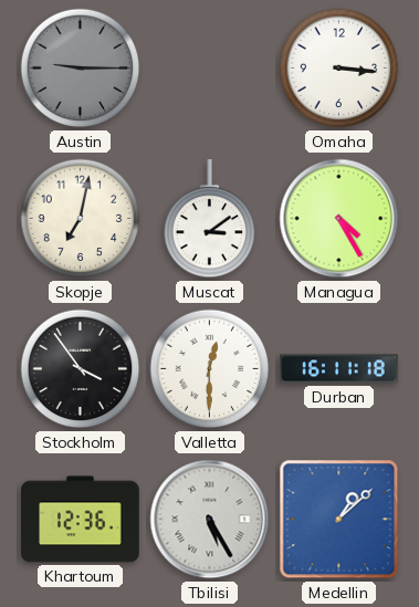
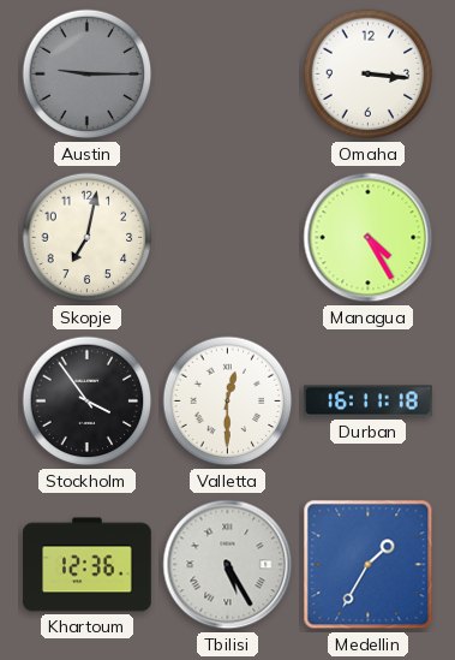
Muscat: 3:09 -> none (210, 220)
Medellin: 1:08 -> 1:35 (369, 565)
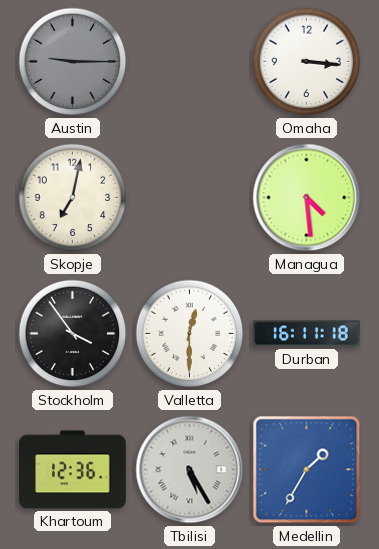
Managua: 4:25 -> 4:29 (307, 198)
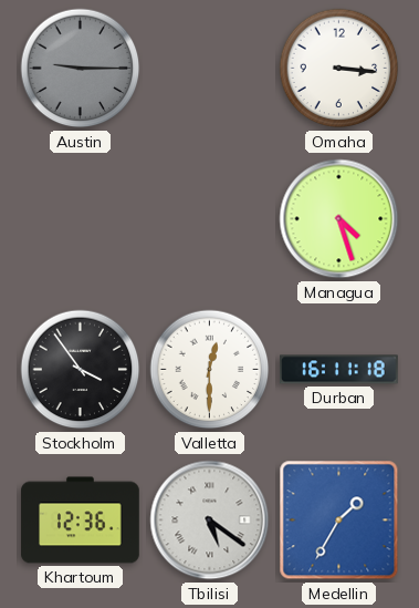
Skopje: 7:02 -> none (73, 198)
Managua: 4:29 -> 4:27 (339, 219)
Tbilisi: 5:25 -> 5:21 (210, 521)
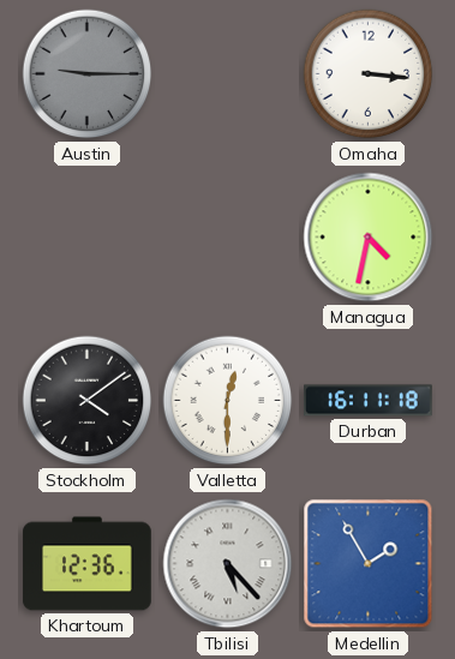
Managua: 4:27 -> 4:32 (369, 238)
Stockholm: 3:54 -> 4:09 (88, 401)
Tbilisi: 5:21 -> 5:23 (228, 564)
Medellin: 1:35 -> 1:55 (369, 564)
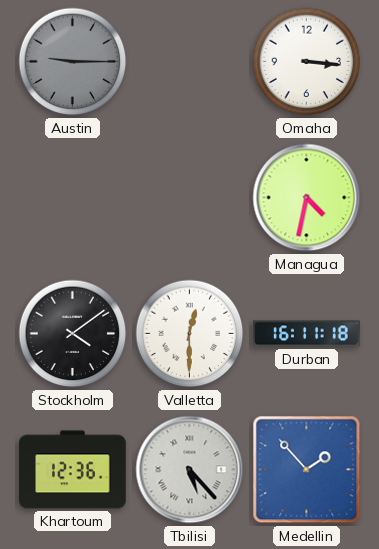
Medellin: 1:55 -> 1:53 (307, 470)
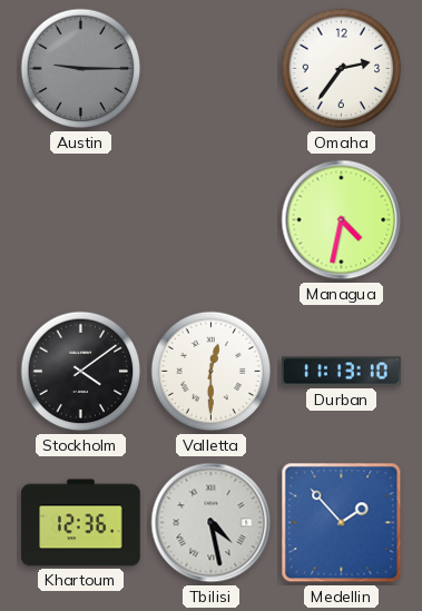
Omaha: 3:16 -> 2:36 (342, 69)
Durban: 16:11 -> 11:13 (342, 372)
Tbilisi: 5:23 -> 4:28 (212, 523)
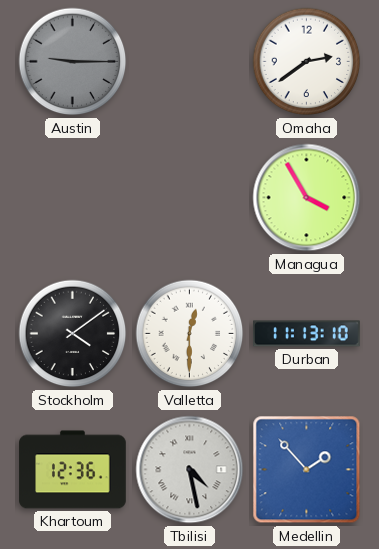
Omaha: 2:36 -> 2:39 (307, 62)
Managua: 4:32 -> 3:55 (307, 198)
